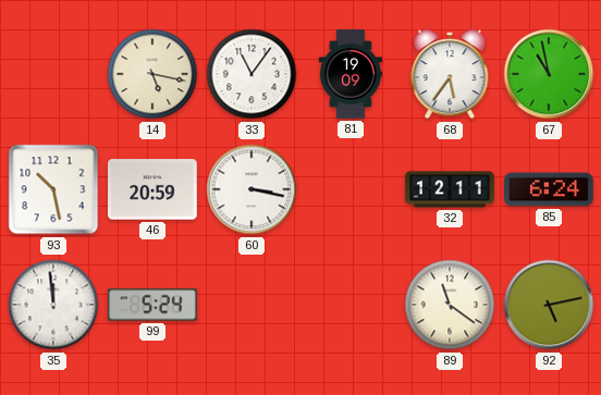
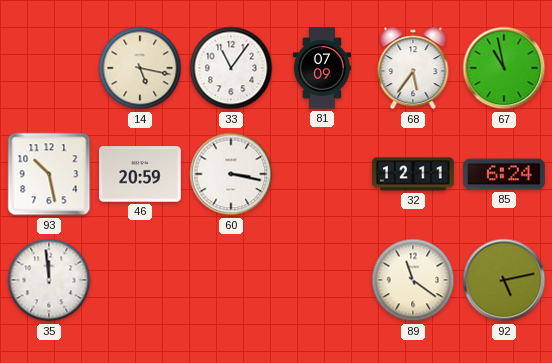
81: 19:09 -> 07:09 (321, 68)
99: 5:24 -> none (152, 305)
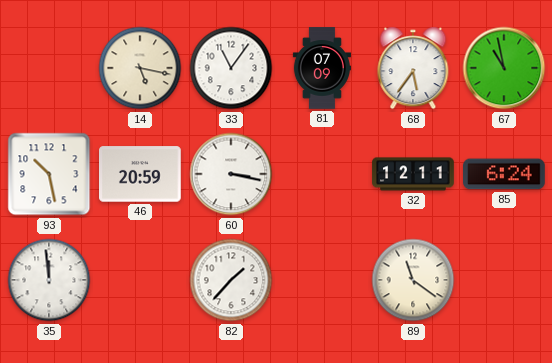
82: none -> 1:37 (231, 280)
92: 5:13 -> none (504, 280)
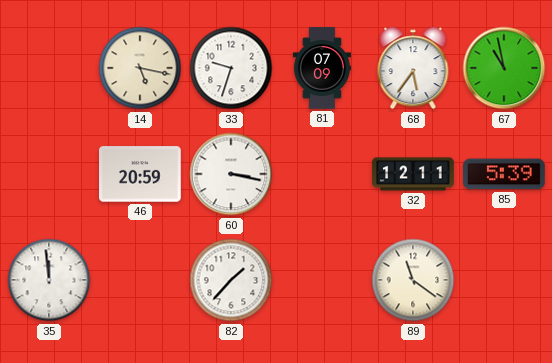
33: 11:06 -> 9:33 (231, 68)
93: 10:28 -> none (49, 174)
85: 6:24 -> 5:39 (504, 174)
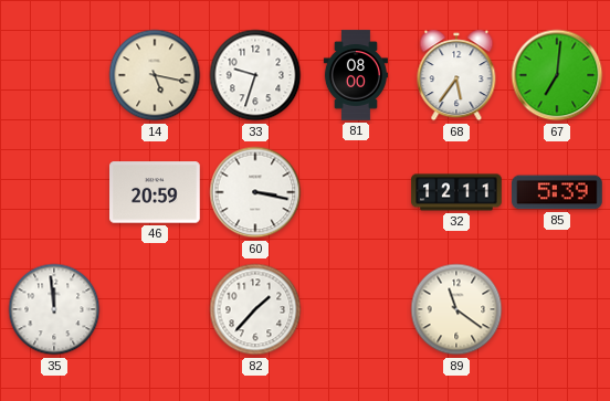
81: 07:09 -> 08:00 (355, 75)
67: 10:58 -> 7:01 (557, 75)
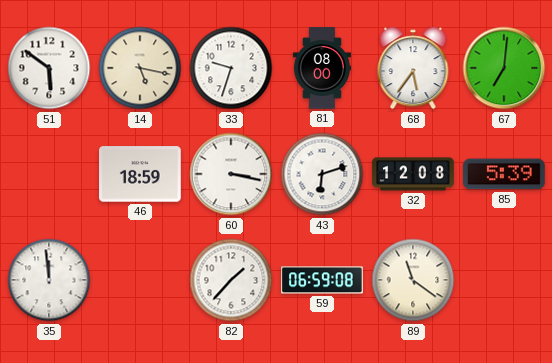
51: none -> 5:51 (49, 68)
46: 20:59 -> 18:59 (141, 174)
43: none -> 6:12 (322, 174)
32: 12:11 -> 12:08 (413, 174)
59: none -> 06:59 (322, 280)
